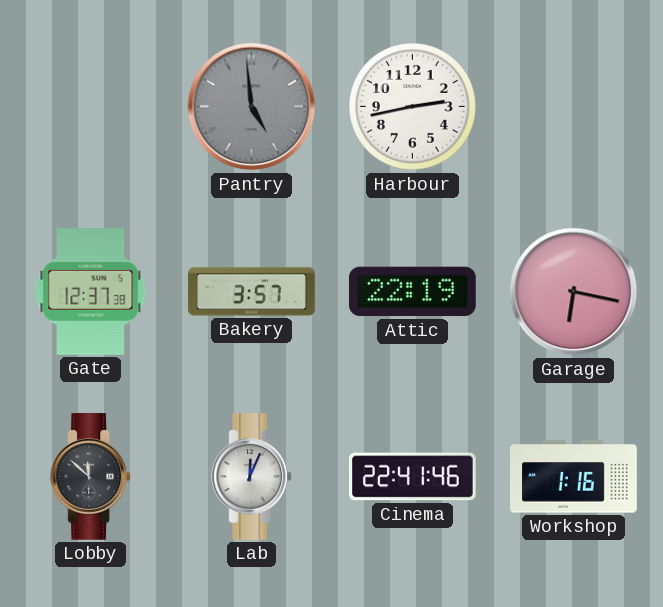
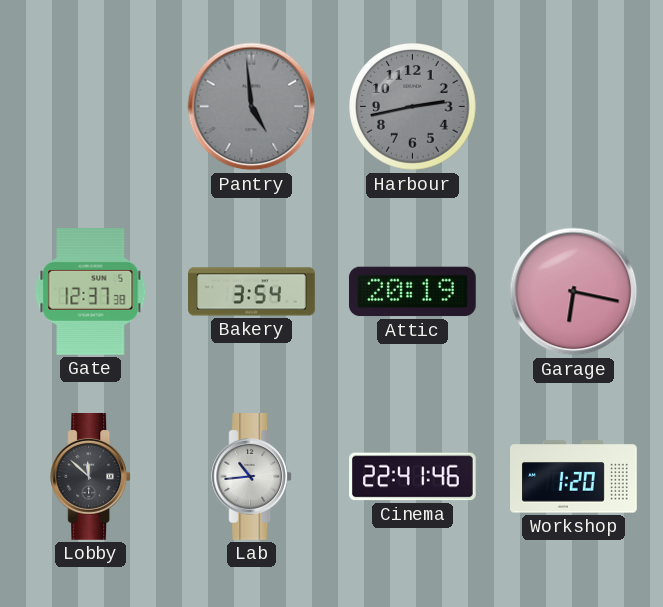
Harbour dial: white -> grey (413, 107)
Bakery: 3:57 -> 3:54 (252, 292)
Attic: 22:19 -> 20:19 (412, 292)
Lab: 12:04 -> 10:44 (252, 477)
Workshop: 1:16 -> 1:20 (574, 477)
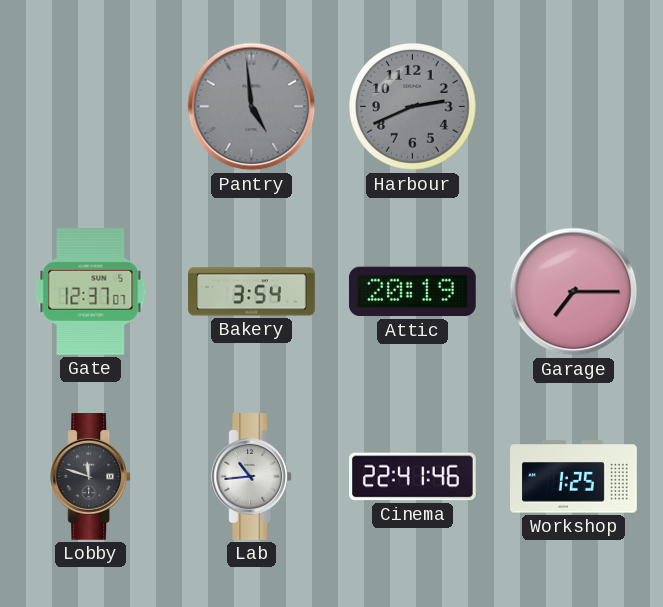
Harbour: 2:43 -> 2:41 (413, 107)
Gate: 12:37:38 -> 12:37:07 (91, 292)
Garage: 6:17 -> 7:15 (574, 292)
Lobby: 11:52 -> 11:48 (91, 477)
Workshop: 1:20 -> 1:25 (574, 477)
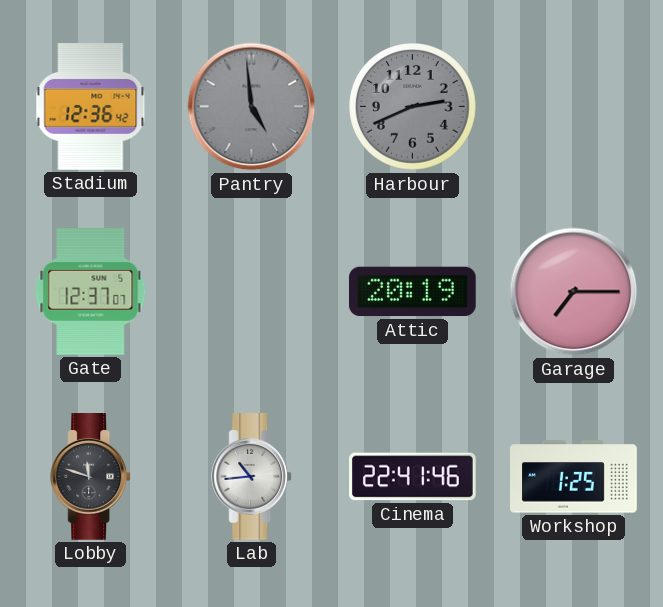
Stadium: none -> 12:36 (91, 107)
Bakery: 3:54 -> none (252, 292)
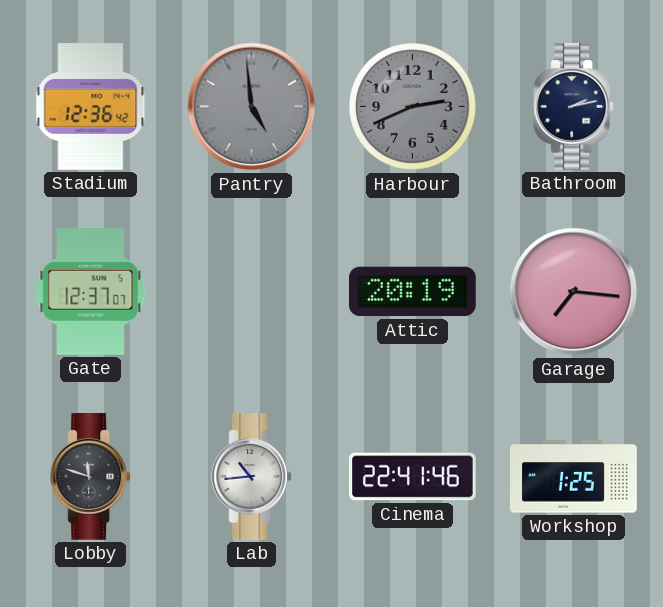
Bathroom: none -> 2:13 (574, 107)
Garage: 7:15 -> 7:16 (574, 292)
